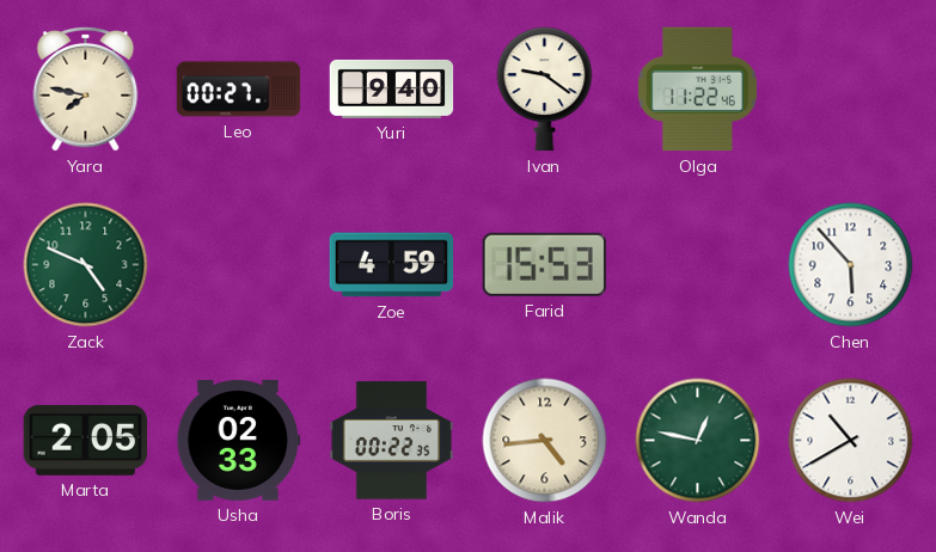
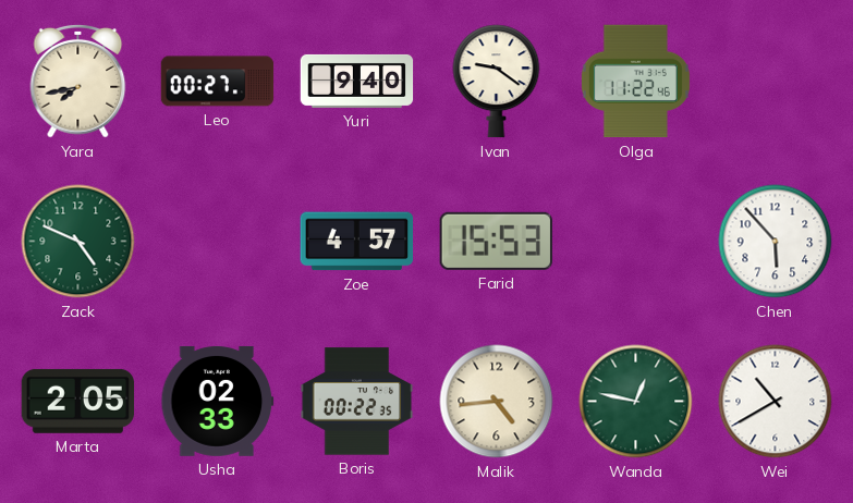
Yara: 7:47 -> 7:43 (78, 81)
Zoe: 4:59 -> 4:57 (357, 242)
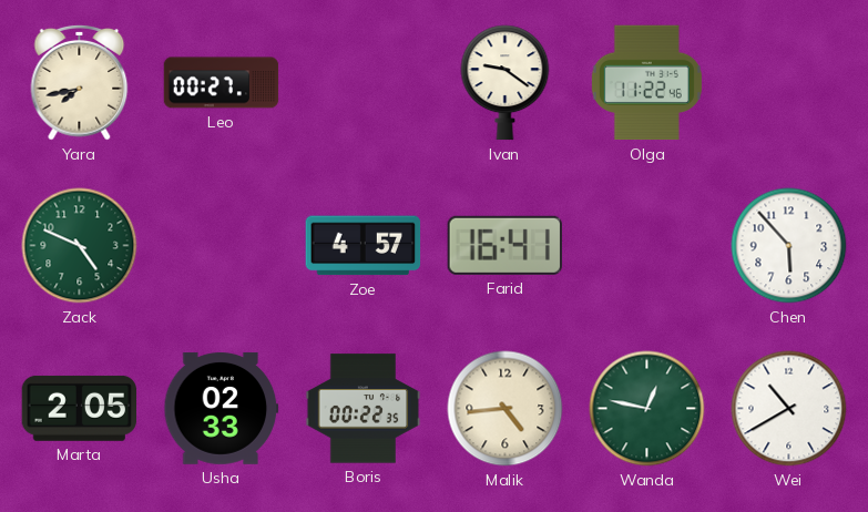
Yuri: 9:40 -> none (357, 81)
Farid: 15:53 -> 16:41 (504, 245)
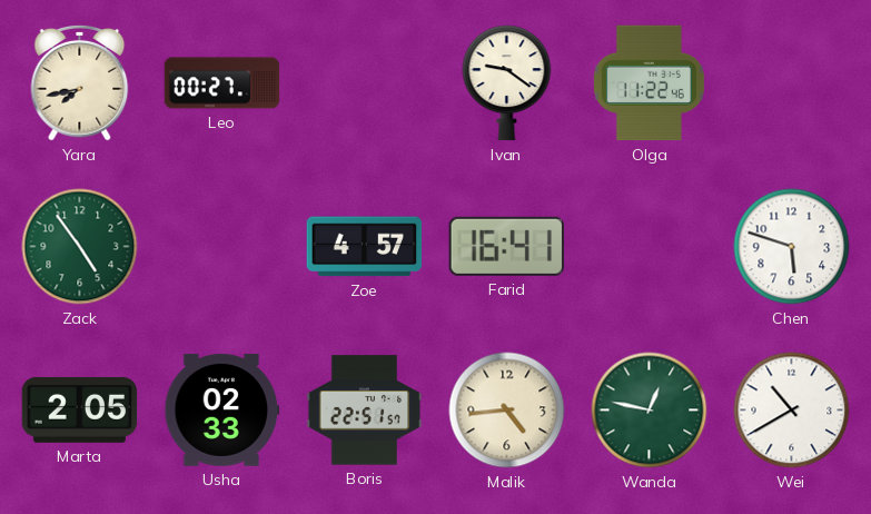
Zack: 4:49 -> 4:54 (80, 247)
Chen: 5:53 -> 5:48 (792, 247)
Boris: 00:22 -> 22:51 (365, 411)
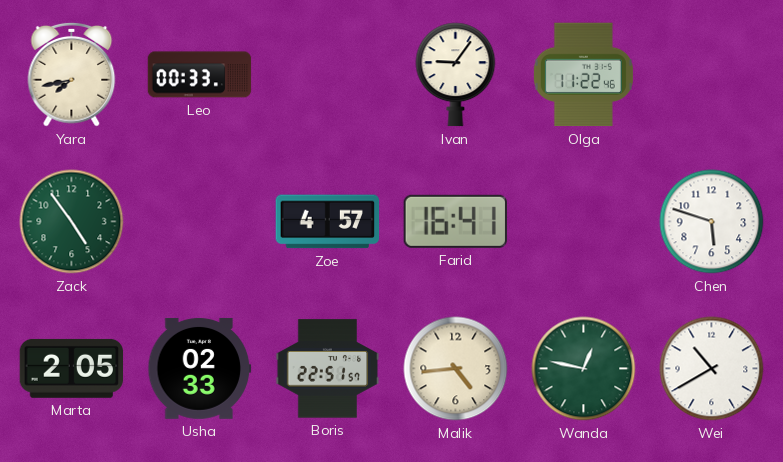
Leo: 00:27 -> 00:33 (200, 75)
Ivan: 9:21 -> 9:06 (456, 75)
